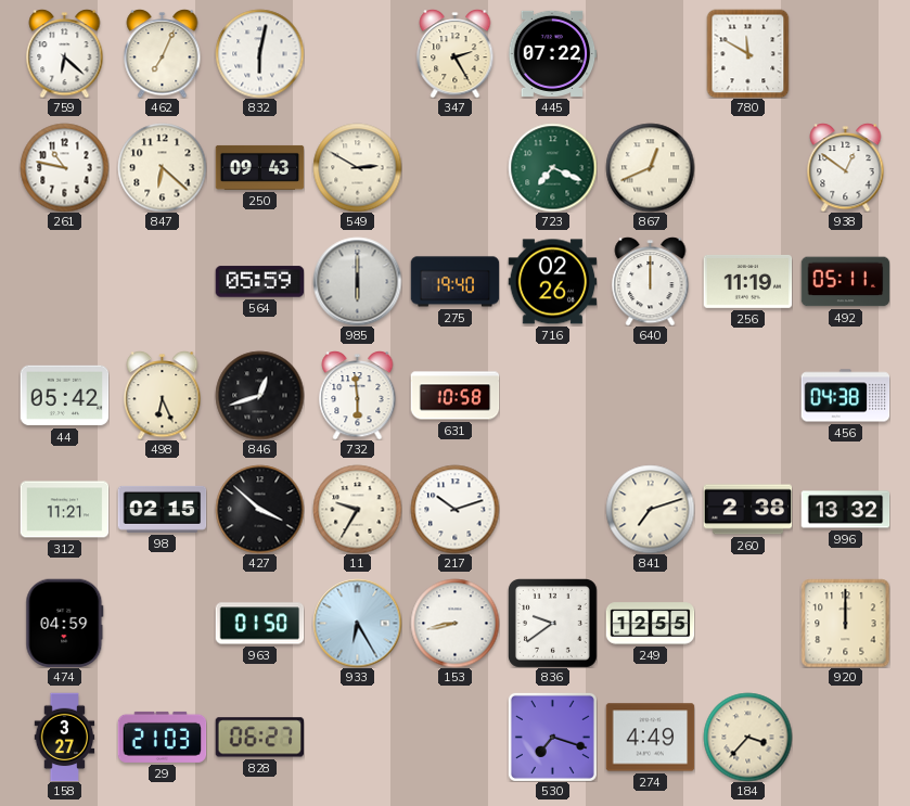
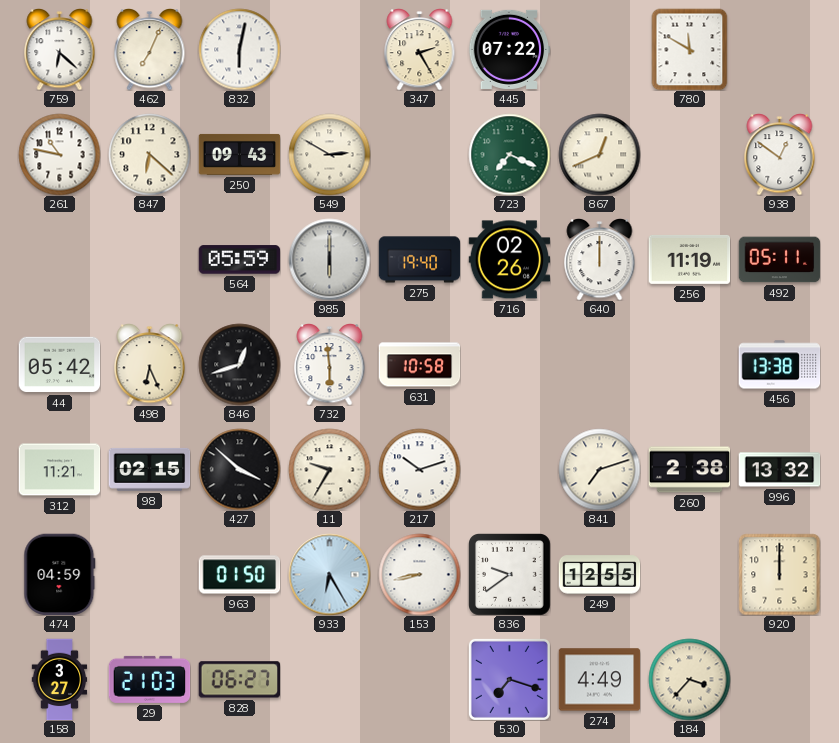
456: 04:38 -> 13:38 (779, 365)
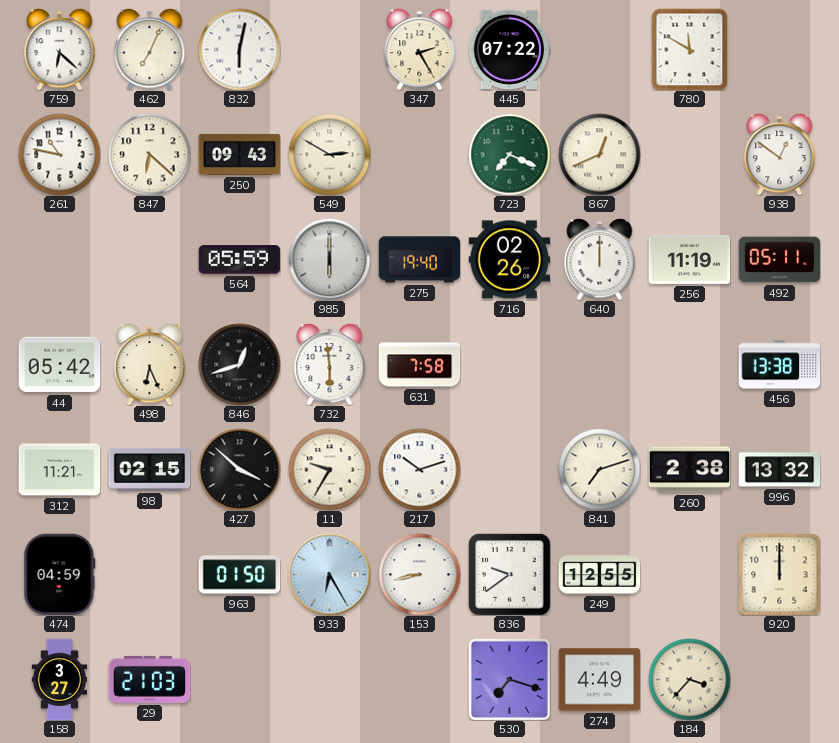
631: 10:58 -> 7:58 (419, 365)
828: 06:27 -> none (239, 680)
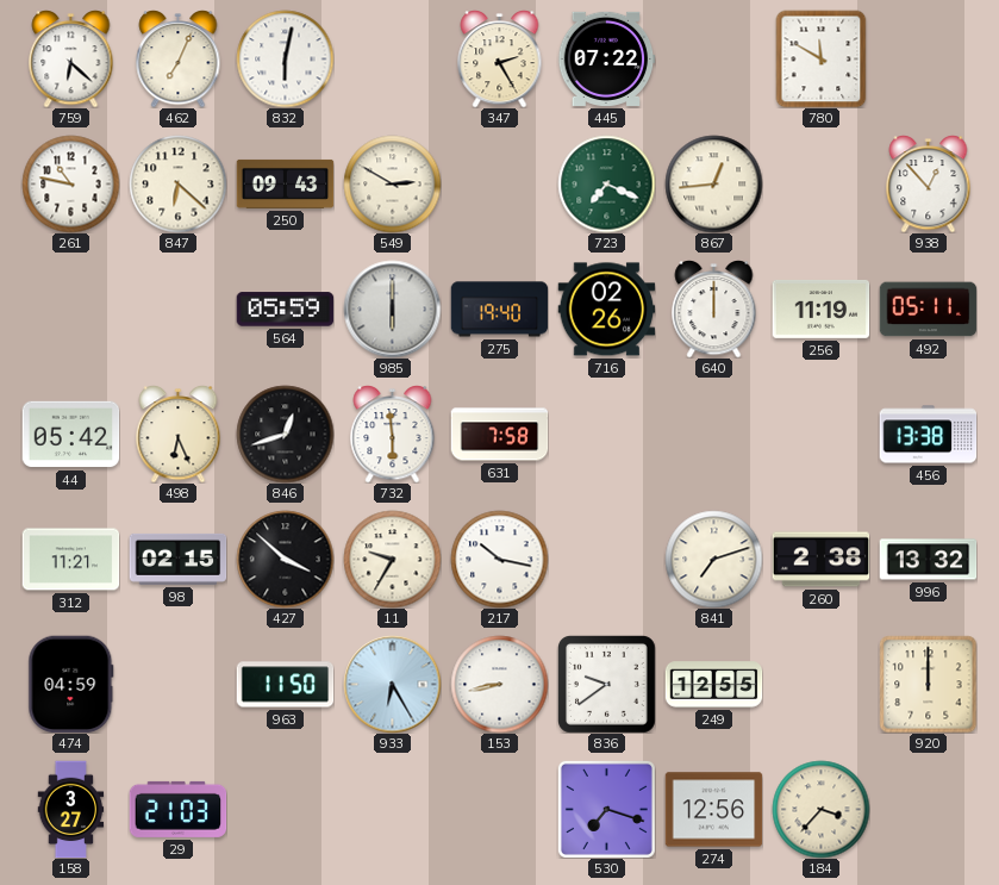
867: 12:41 -> 12:44 (713, 183)
938: 12:51 -> 12:53 (929, 185)
217: 10:12 -> 10:17 (499, 559)
963: 01:50 -> 11:50 (285, 685)
274: 4:49 -> 12:56 (713, 810)
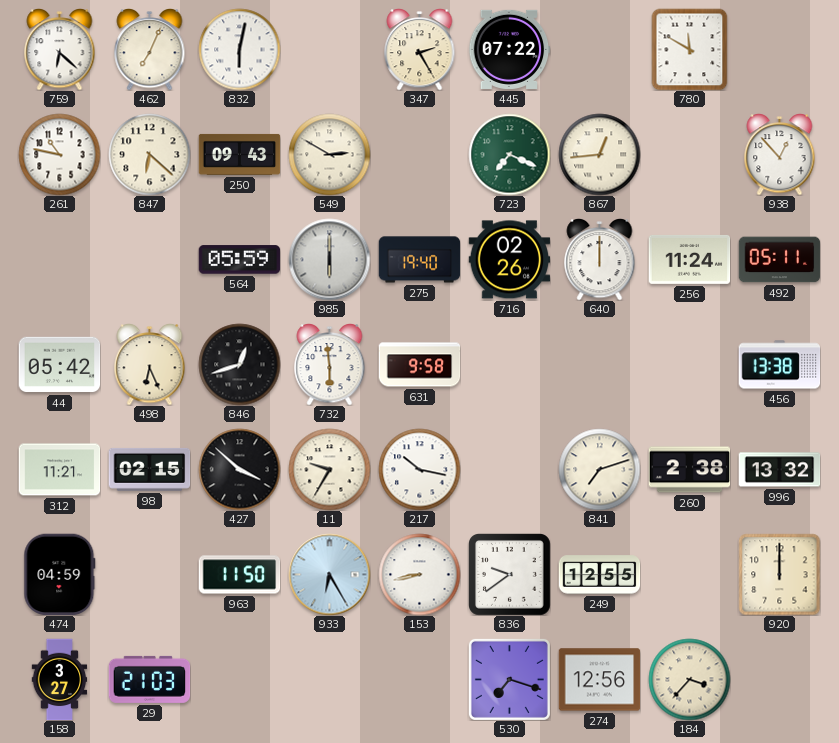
256: 11:19 -> 11:24 (689, 259)
631: 7:58 -> 9:58 (419, 365)
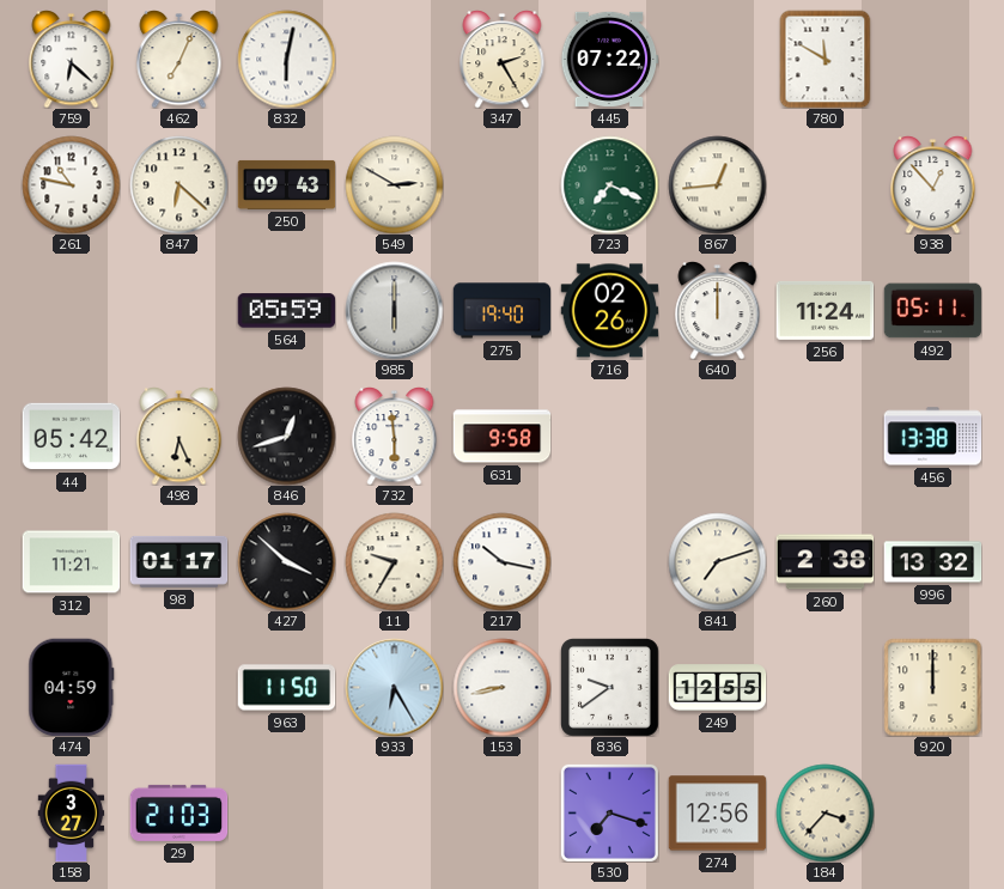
98: 02:15 -> 01:17 (178, 561)
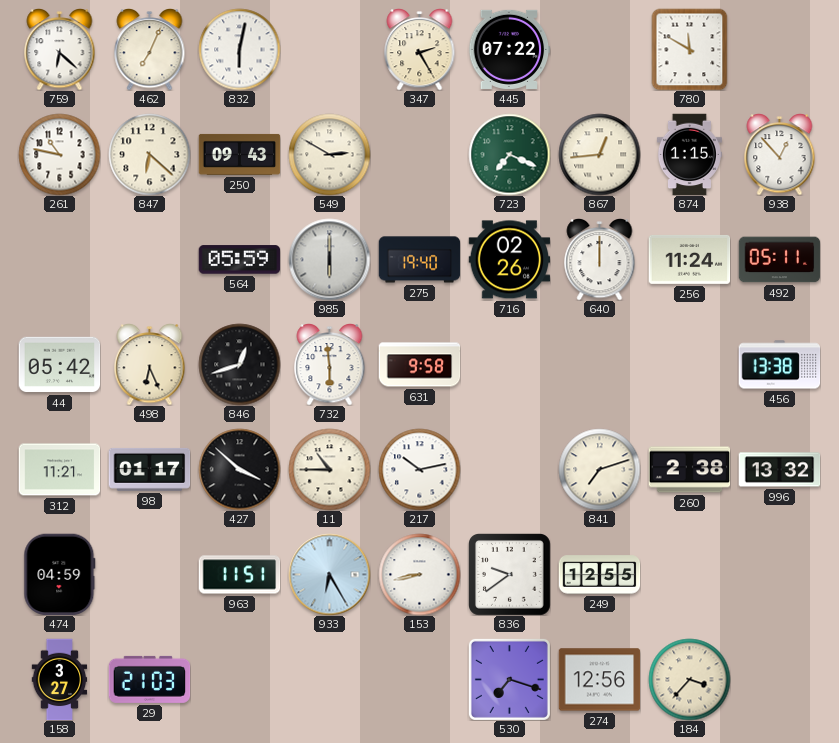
874: none -> 1:15 (689, 154)
11: 9:35 -> 10:45 (329, 469)
217: 10:17 -> 10:13 (419, 469)
963: 11:50 -> 11:51 (239, 575)
920: 12:00 -> none (932, 687)
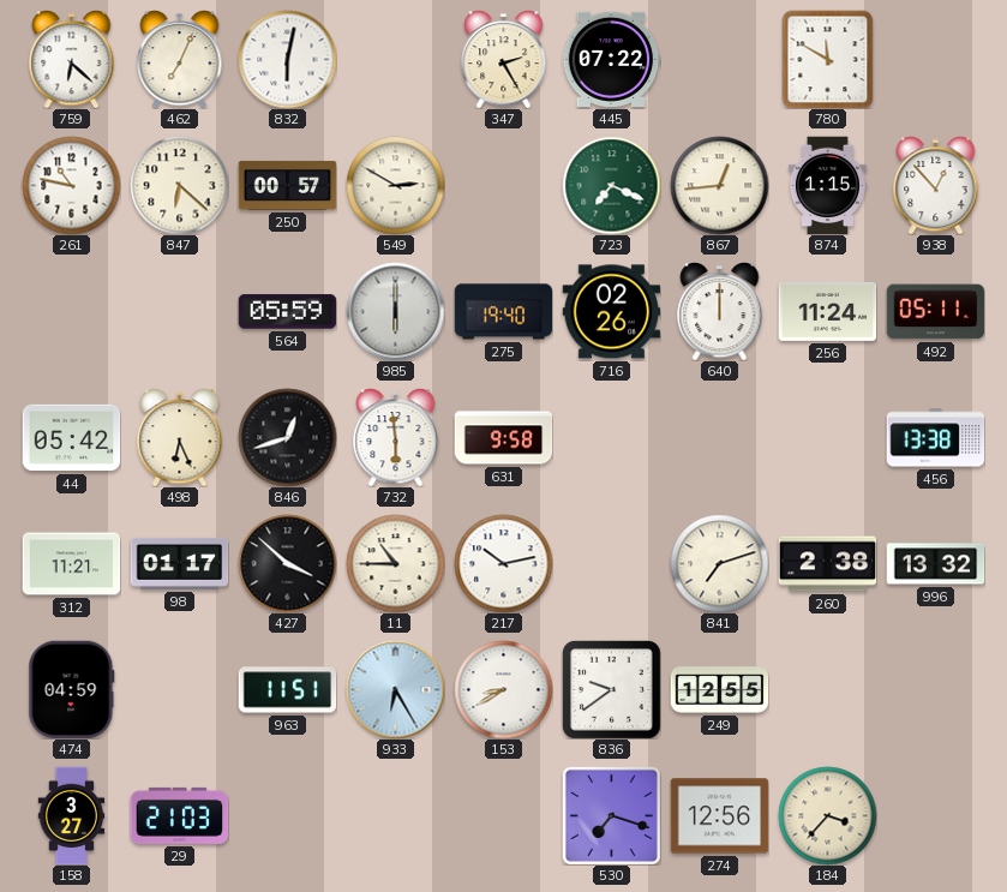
250: 09:43 -> 00:57 (287, 185)
153: 8:43 -> 8:40 (503, 689)
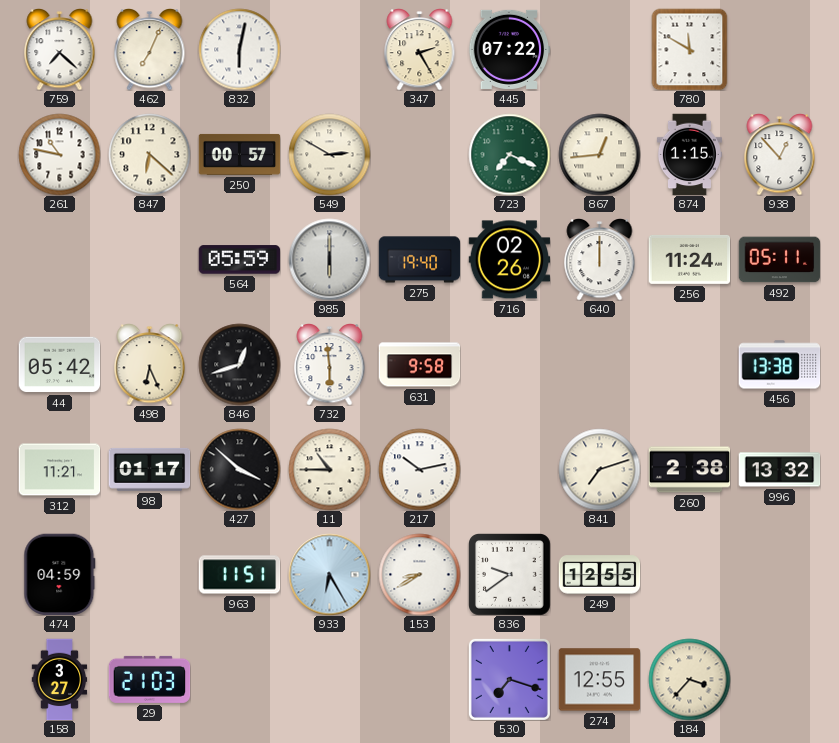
759: 6:22 -> 7:22 (60, 50)
274: 12:56 -> 12:55 (599, 680)
